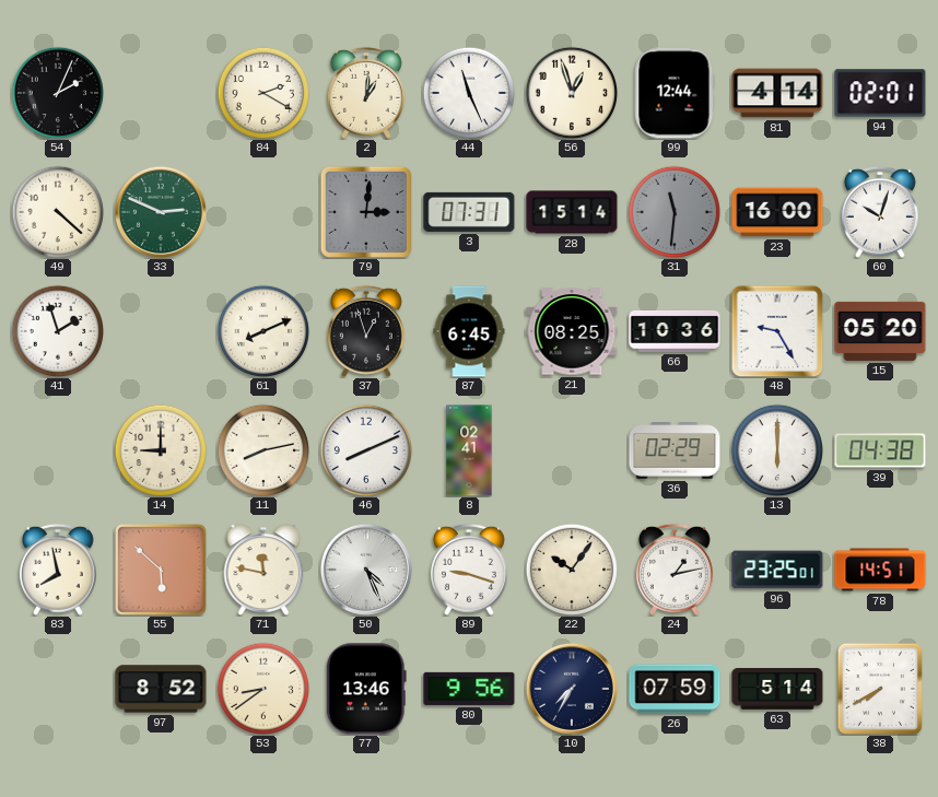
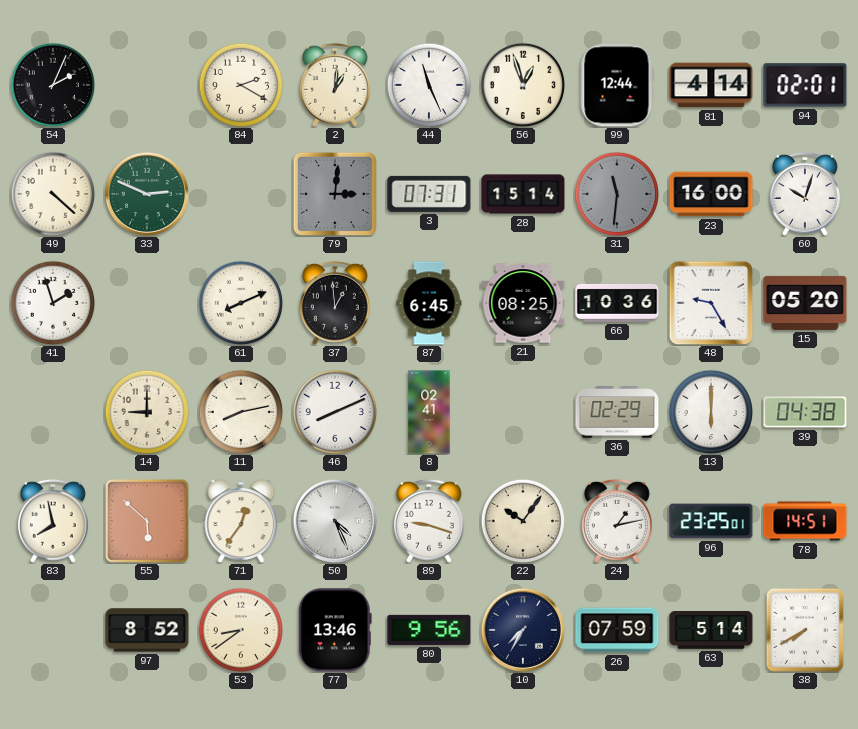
37: 12:57 -> 12:59 (335, 303)
71: 11:47 -> 12:36 (241, 521)
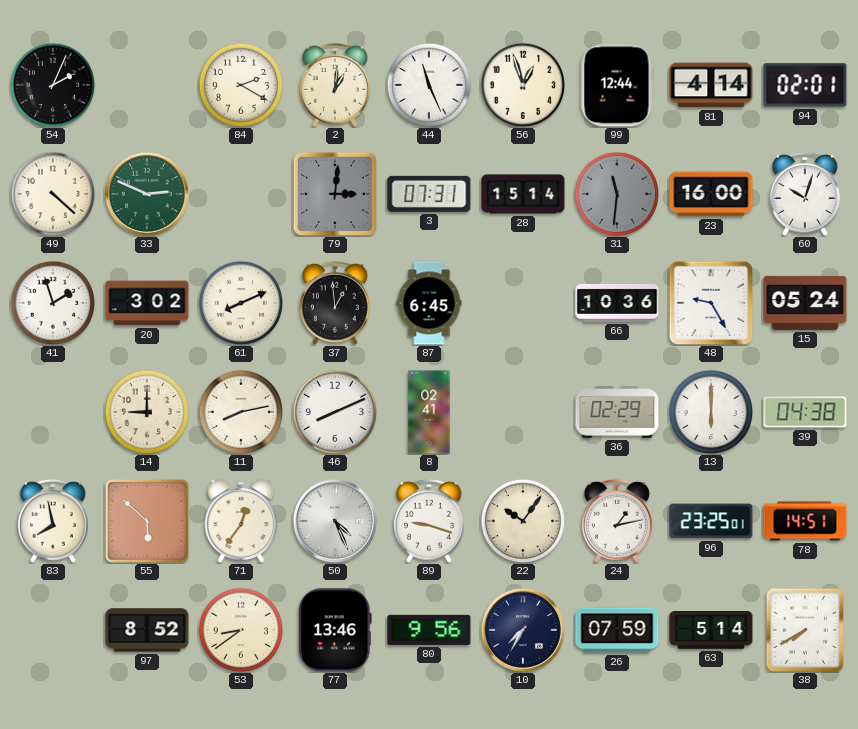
20: none -> 3:02 (147, 303)
21: 08:25 -> none (523, 303)
15: 05:20 -> 05:24 (805, 303)
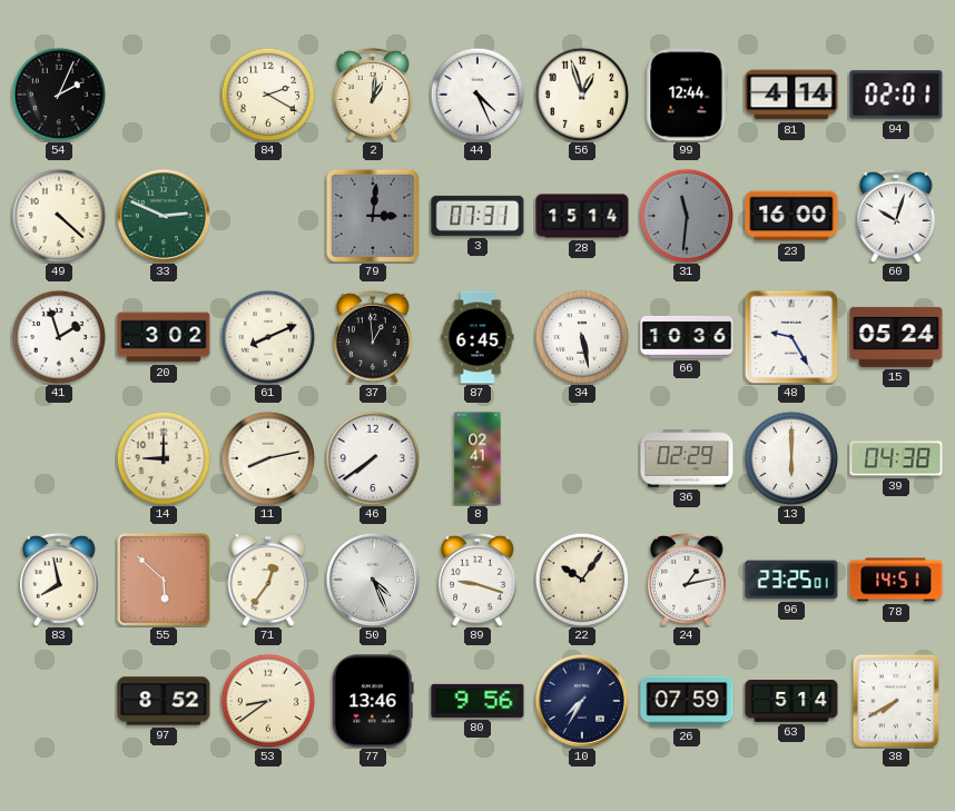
44: 11:26 -> 4:26 (476, 93)
34: none -> 5:28 (581, 336)
46: 8:11 -> 7:39 (372, 457)
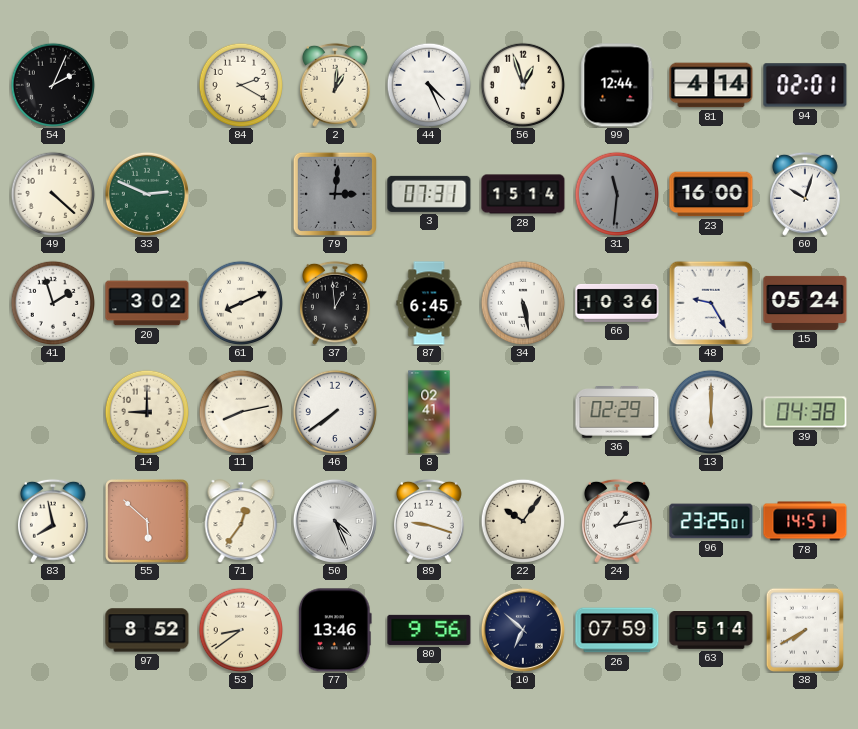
10: 7:35 -> 6:52 (523, 630)
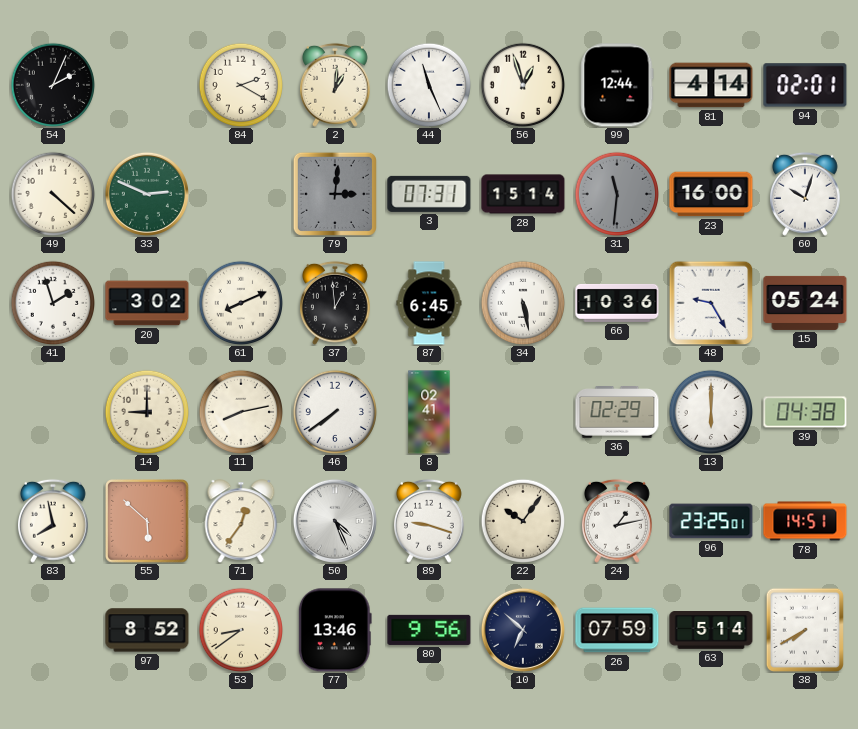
44: 4:26 -> 11:26 (428, 84)
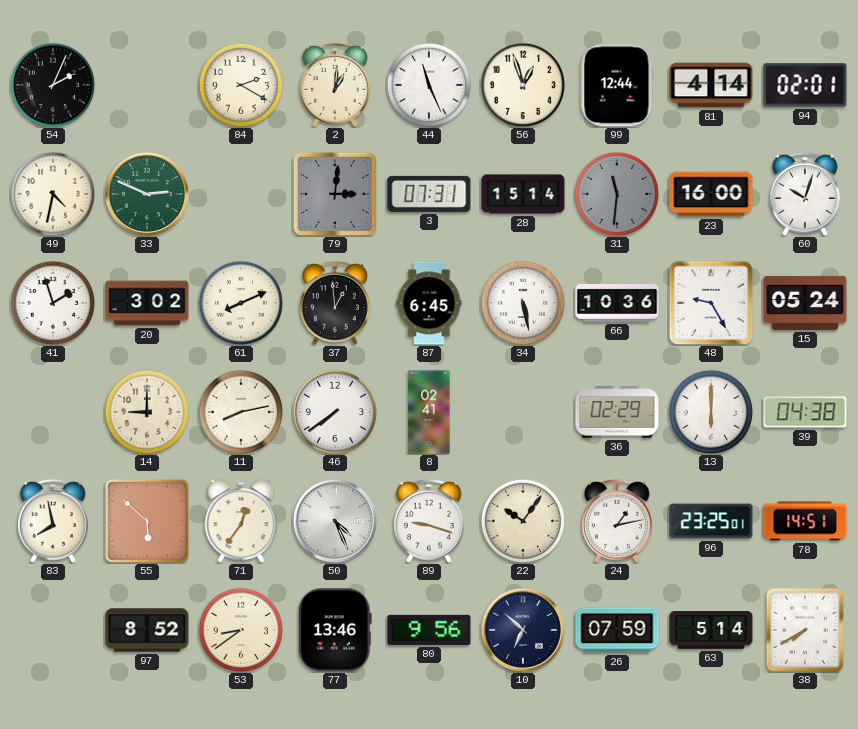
49: 4:22 -> 4:32 (52, 193)
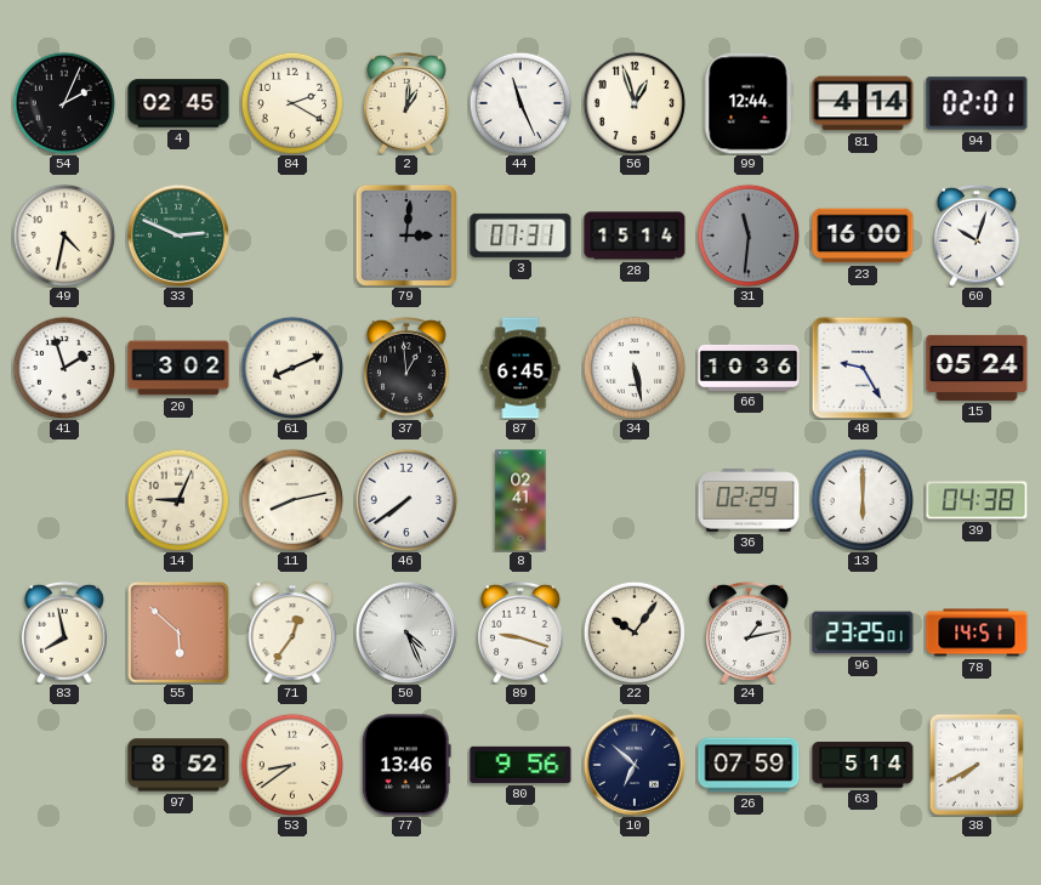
4: none -> 02:45 (178, 103)
14: 9:00 -> 9:04 (177, 499)
